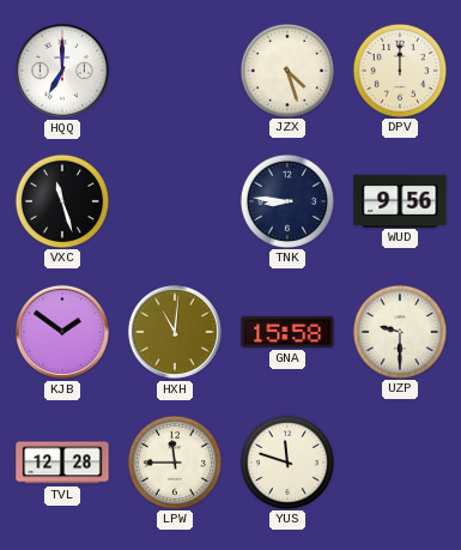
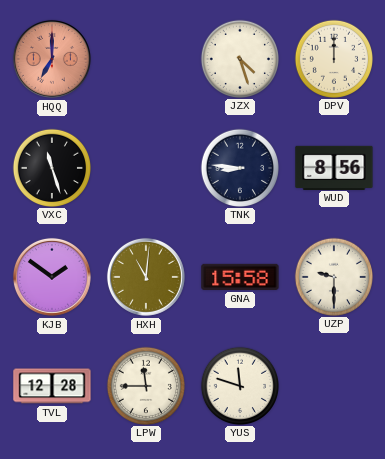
HQQ dial: white -> salmon (52, 59)
WUD: 9:56 -> 8:56 (334, 167)
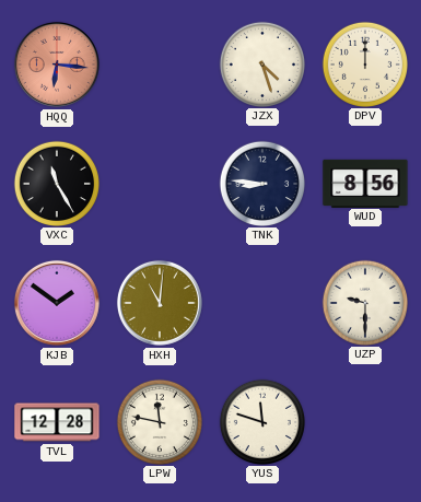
HQQ: 7:00 -> 6:16 (57, 65)
VXC: 11:27 -> 11:25 (56, 183)
GNA: 15:58 -> none (240, 277)
LPW: 11:45 -> 11:47 (159, 421)
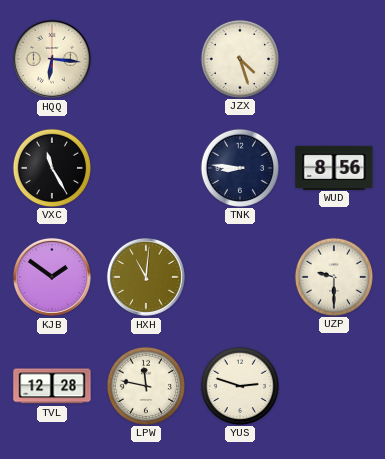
HQQ dial: salmon -> cream (52, 59)
DPV: 12:00 -> none (364, 63)
YUS: 11:48 -> 2:48 (239, 385)
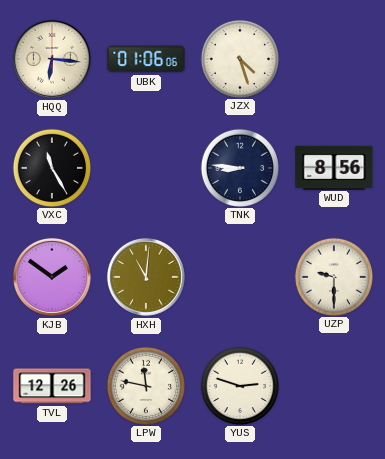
UBK: none -> 01:06 (146, 59)
TVL: 12:28 -> 12:26 (52, 386)
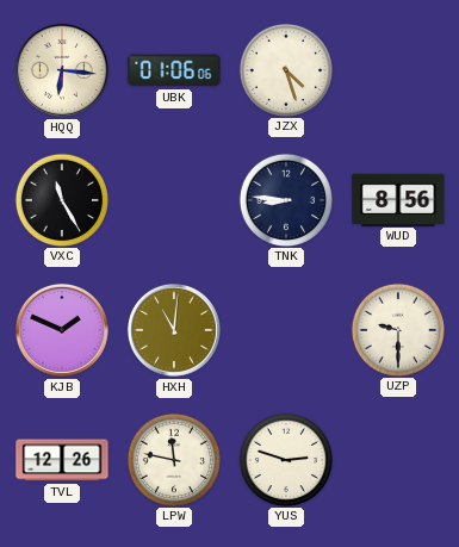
KJB: 1:51 -> 1:49 (62, 330)
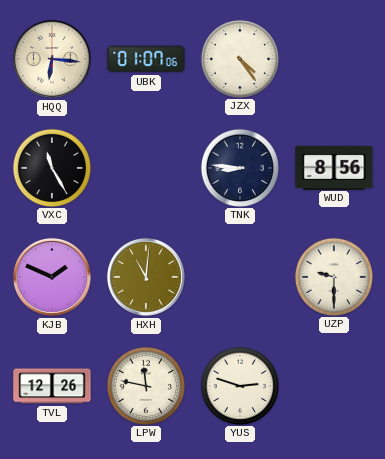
UBK: 01:06 -> 01:07 (146, 59)
JZX: 4:27 -> 4:24 (239, 58)
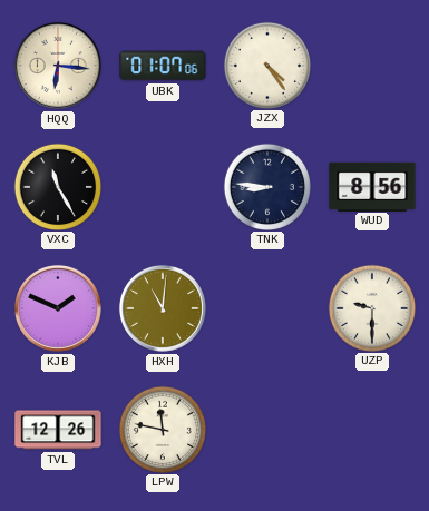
YUS: 2:48 -> none (239, 385)
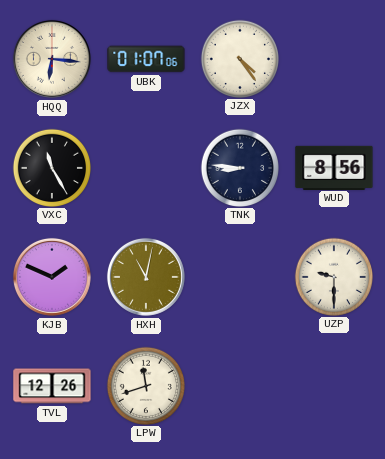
HXH: 11:01 -> 11:02 (146, 277)
LPW: 11:47 -> 11:42 (145, 385)
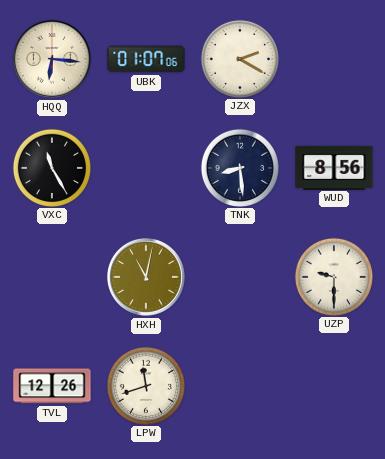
JZX: 4:24 -> 2:20 (239, 58)
TNK: 8:46 -> 8:29 (239, 167)
KJB: 1:49 -> none (52, 277)
